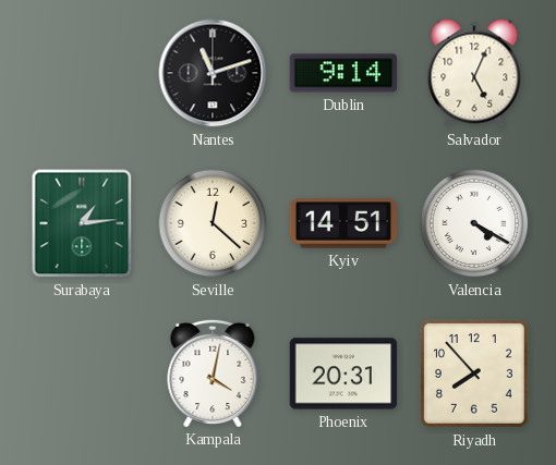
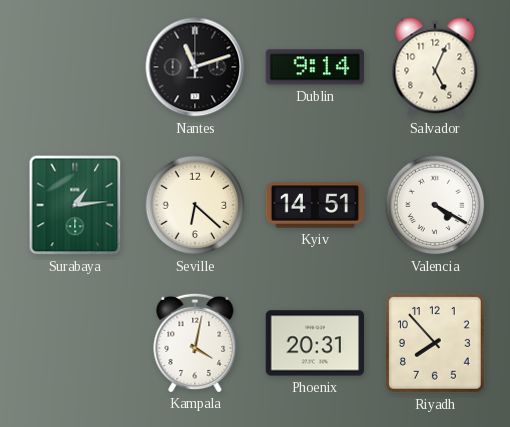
Seville: 12:22 -> 6:22 (195, 205)
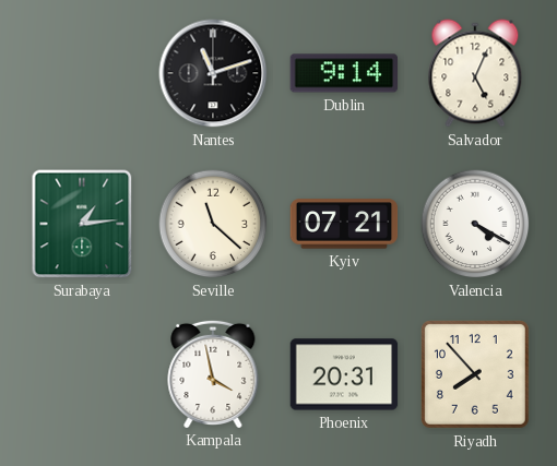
Seville: 6:22 -> 11:22 (213, 224)
Kyiv: 14:51 -> 07:21 (344, 224)
Kampala: 4:02 -> 3:58 (213, 373)
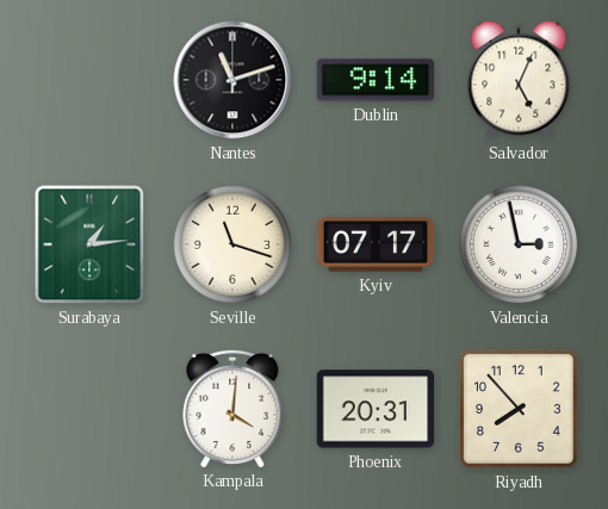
Seville: 11:22 -> 11:18 (232, 244)
Kyiv: 07:21 -> 07:17 (376, 244)
Valencia: 4:20 -> 2:58 (519, 244)
Kampala: 3:58 -> 4:01 (232, 408)
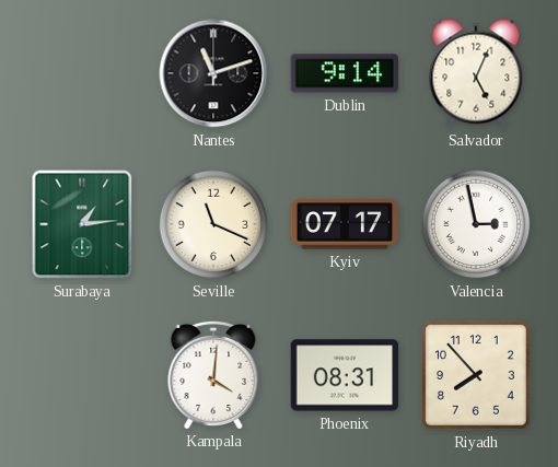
Seville: 11:18 -> 11:19 (213, 224)
Phoenix: 20:31 -> 08:31 (345, 375)
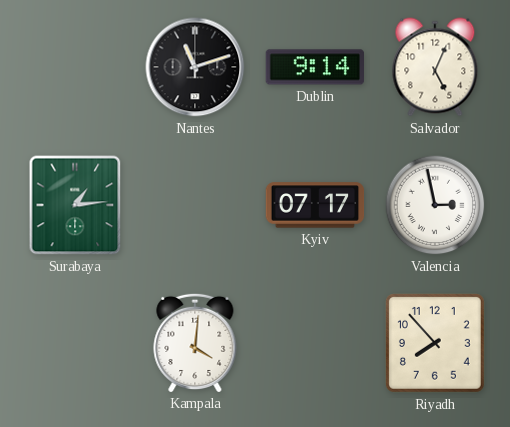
Seville: 11:19 -> none (213, 224)
Phoenix: 08:31 -> none (345, 375)
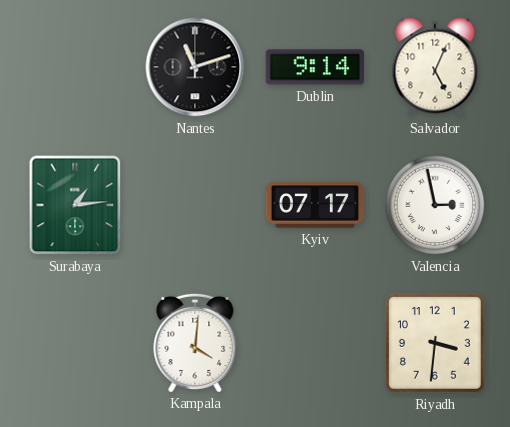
Riyadh: 7:53 -> 3:31 (435, 343)
